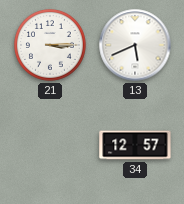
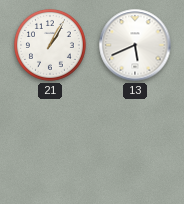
21: 3:15 -> 1:05 (51, 46)
34: 12:57 -> none (135, 145)
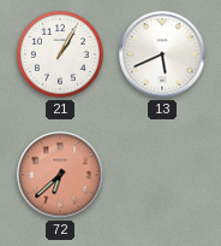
72: none -> 6:38 (60, 175)
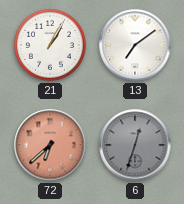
13: 5:41 -> 7:09 (135, 45)
6: none -> 12:33 (135, 145)
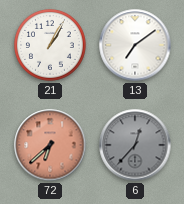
6: 12:33 -> 12:37 (135, 145)
